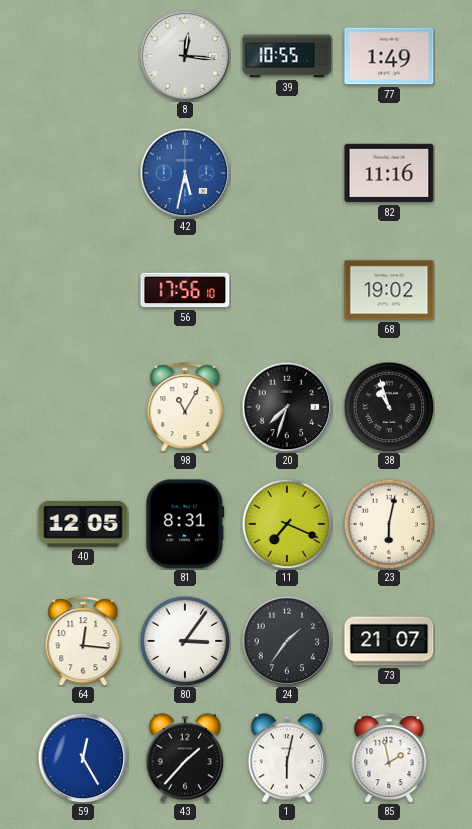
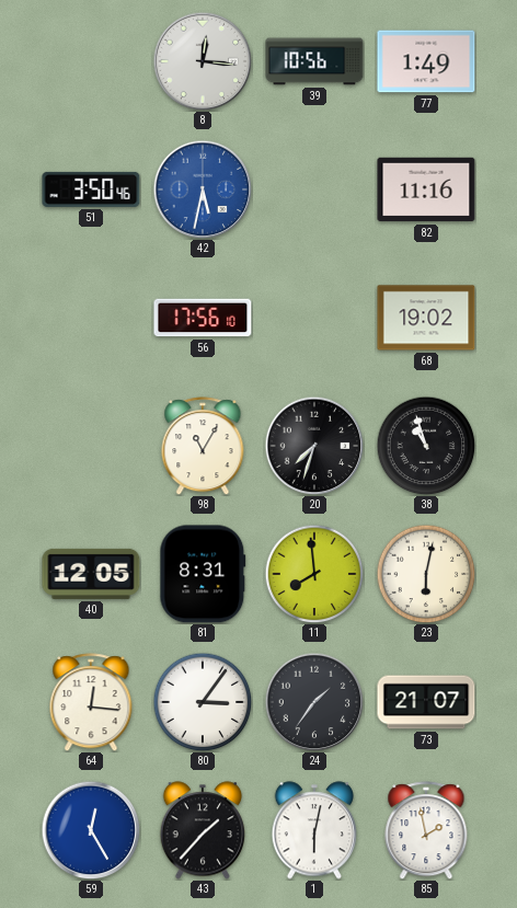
39: 10:55 -> 10:56 (314, 61)
51: none -> 3:50 (91, 189)
11: 7:19 -> 7:59 (314, 574)
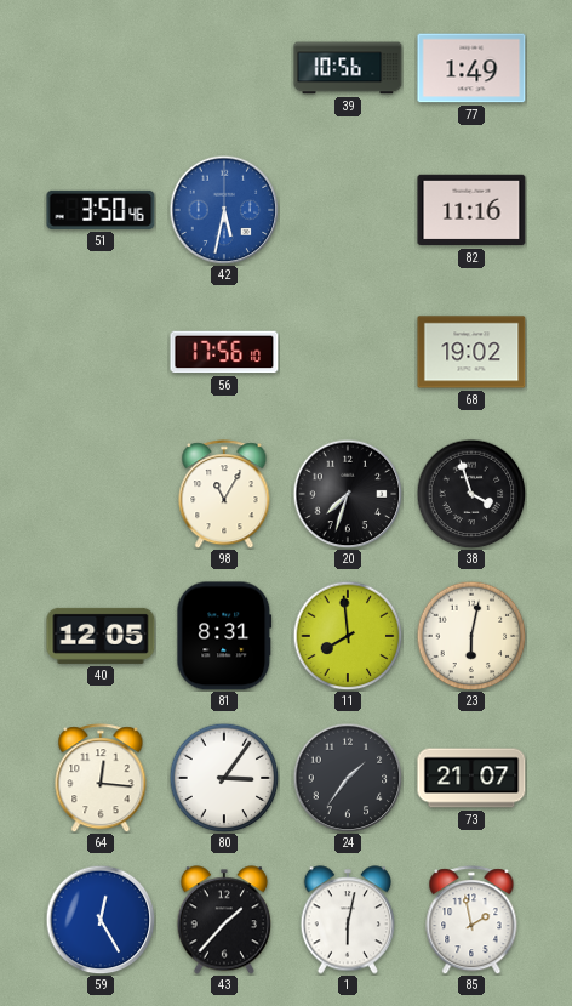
8: 12:16 -> none (203, 61)
38: 10:57 -> 3:57 (471, 494)
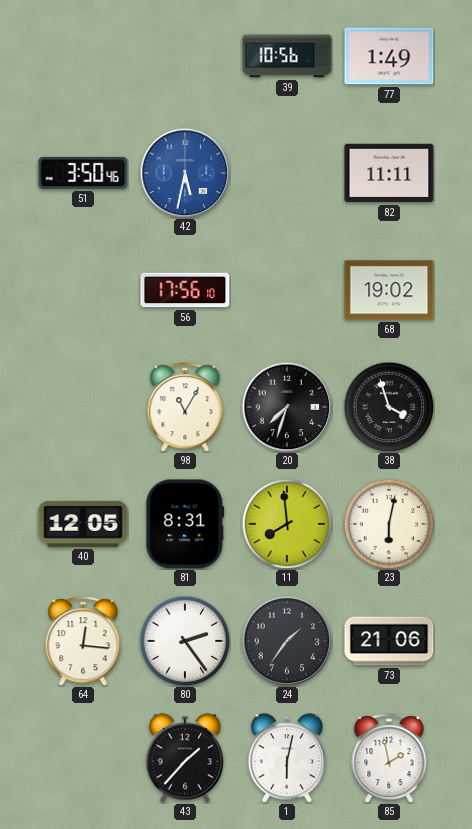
82: 11:16 -> 11:11 (389, 173)
80: 3:06 -> 2:24 (185, 641)
73: 21:07 -> 21:06 (389, 641)
59: 12:25 -> none (101, 920)
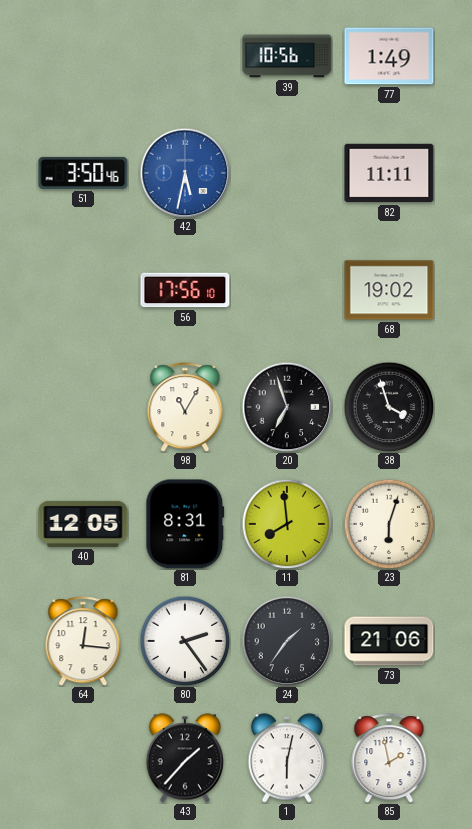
20: 7:33 -> 6:57 (287, 407)
23: 6:02 -> 6:03 (389, 524)
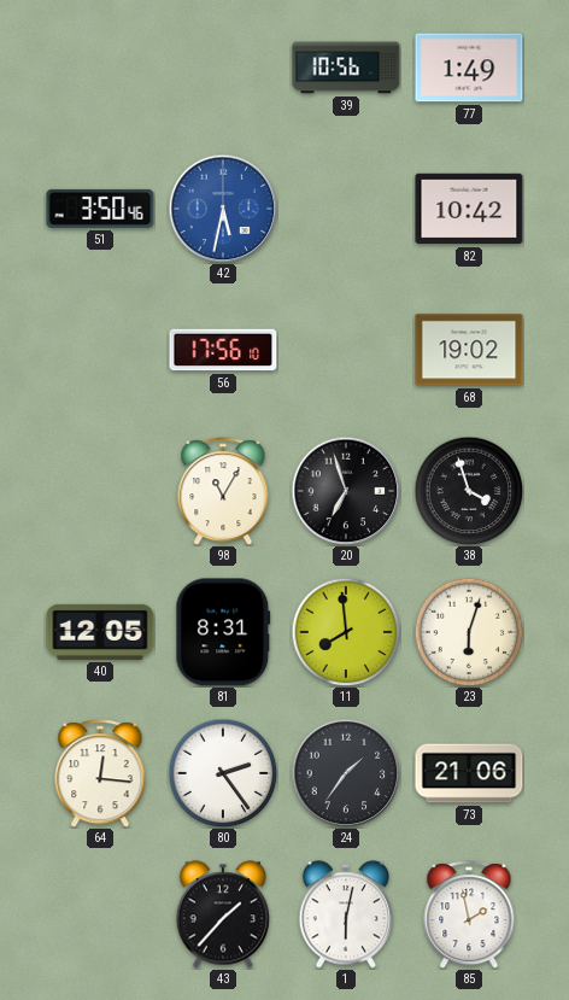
82: 11:11 -> 10:42 (469, 209)
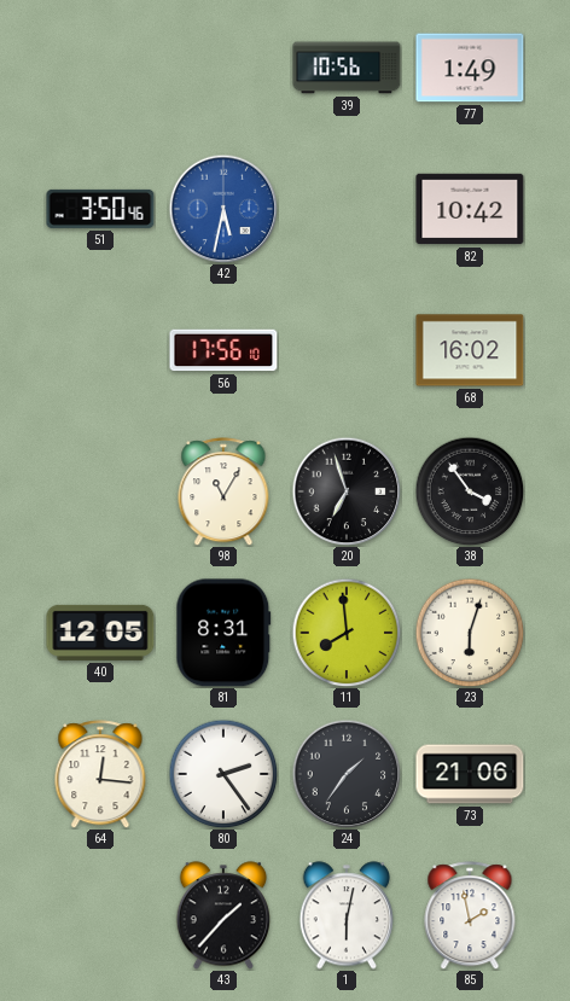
68: 19:02 -> 16:02 (470, 350)
38: 3:57 -> 3:54 (470, 491)
